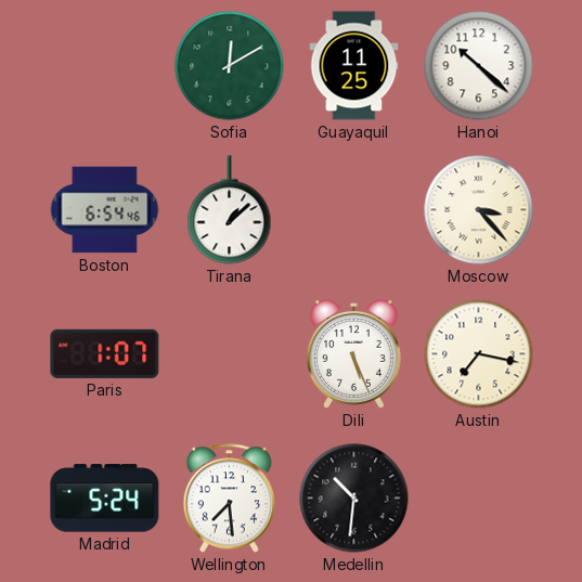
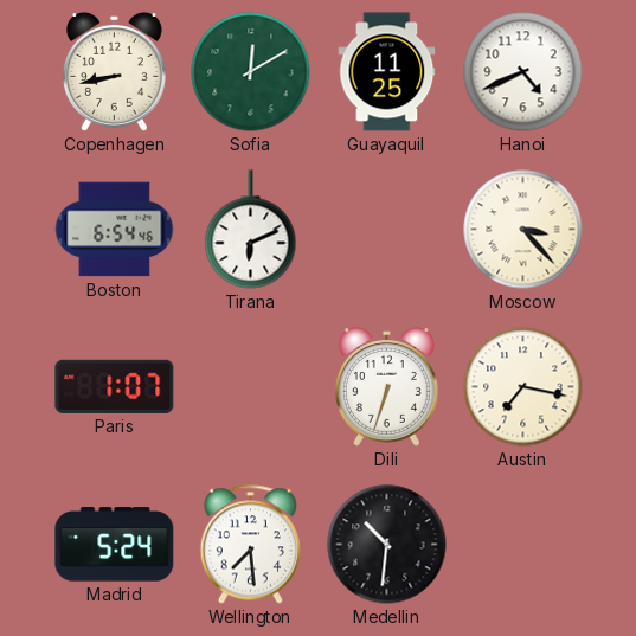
Copenhagen: none -> 8:43 (114, 71)
Hanoi: 10:22 -> 4:41 (523, 72)
Tirana: 1:08 -> 6:11 (251, 230)
Dili: 5:26 -> 6:33 (386, 386)
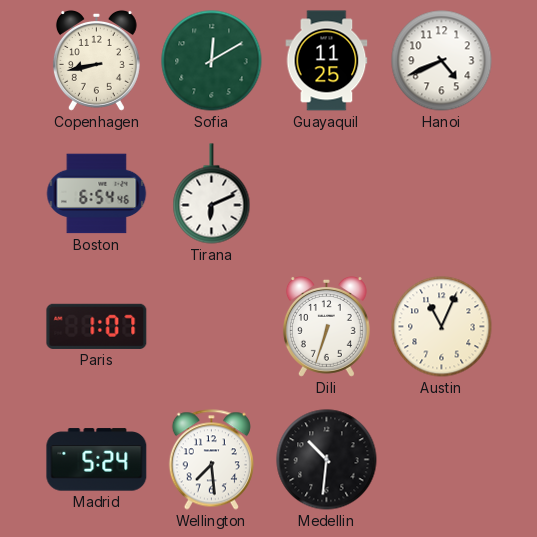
Moscow: 3:23 -> none (523, 230)
Austin: 7:17 -> 11:04 (442, 327)
